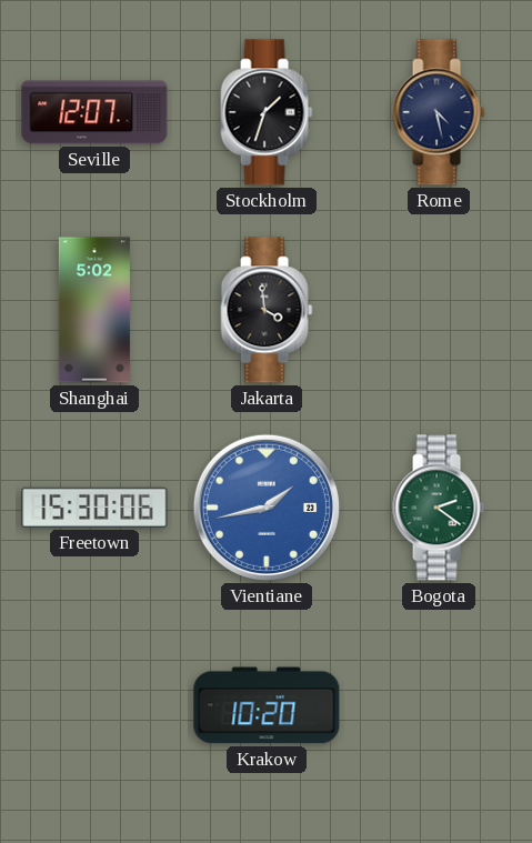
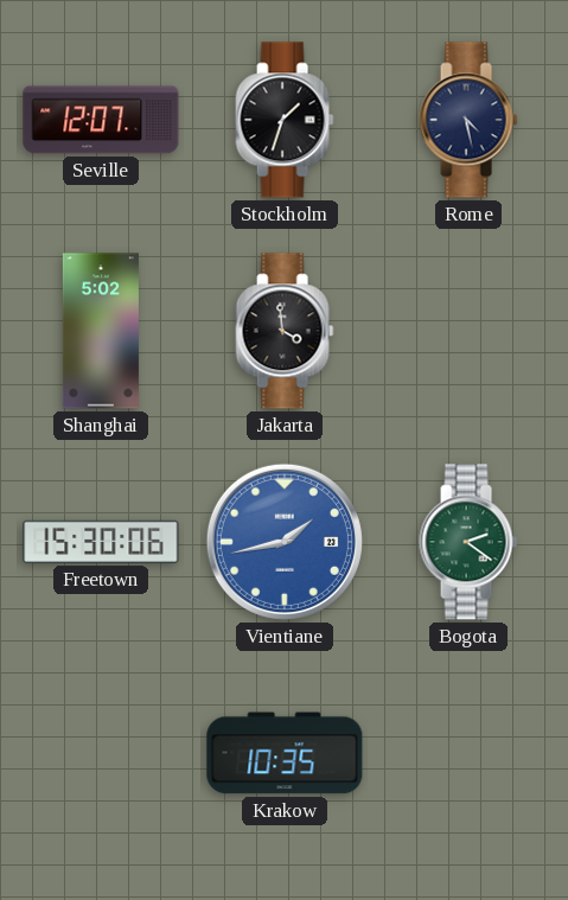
Krakow: 10:20 -> 10:35 (285, 753)
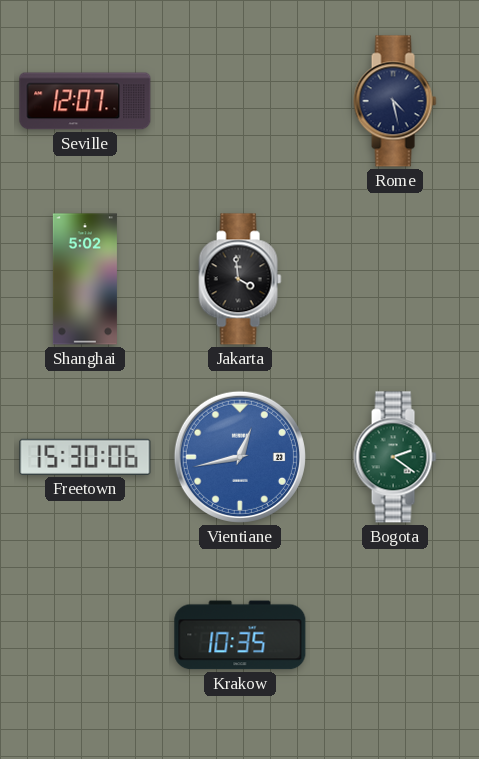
Stockholm: 1:33 -> none (285, 120)
Vientiane: 1:43 -> 12:43 (240, 457)
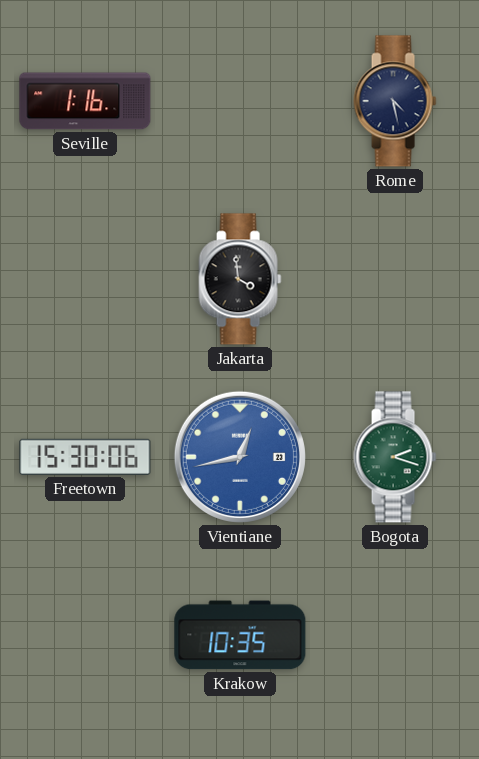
Seville: 12:07 -> 1:16 (85, 101)
Shanghai: 5:02 -> none (85, 279)
Bogota: 2:21 -> 2:18 (395, 457)
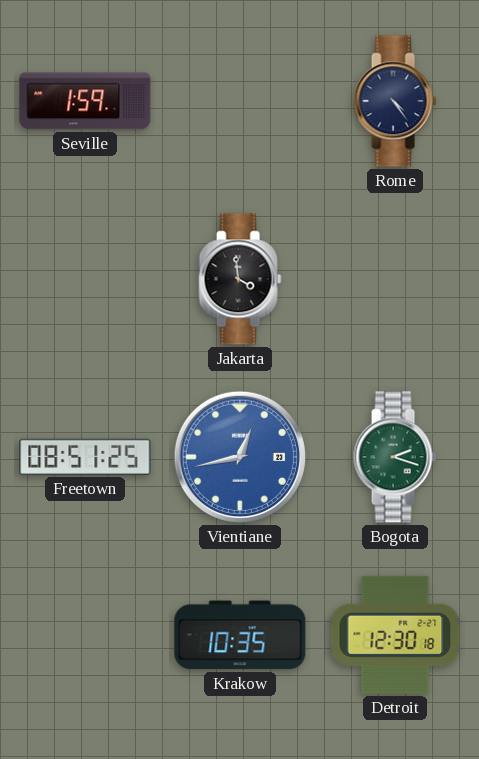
Seville: 1:16 -> 1:59 (85, 101)
Rome: 4:28 -> 4:24 (395, 101)
Freetown: 15:30 -> 08:51 (85, 457)
Detroit: none -> 12:30 (395, 635)
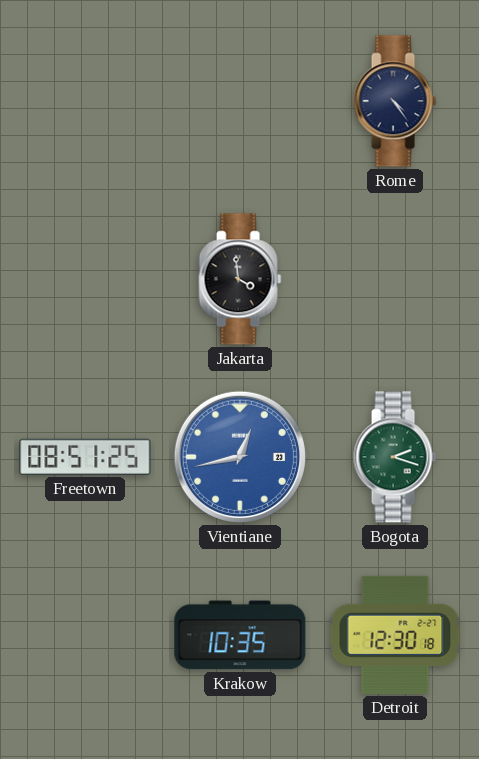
Seville: 1:59 -> none (85, 101)
